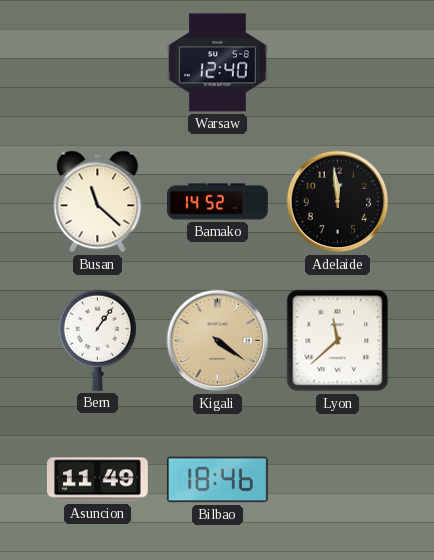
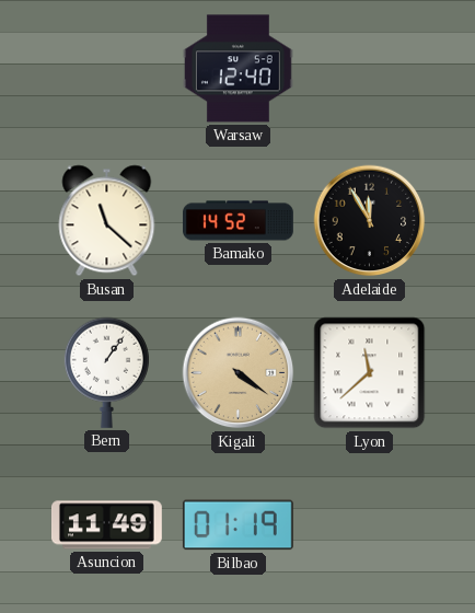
Adelaide: 11:59 -> 11:55 (370, 221)
Bilbao: 18:46 -> 01:19 (237, 525)
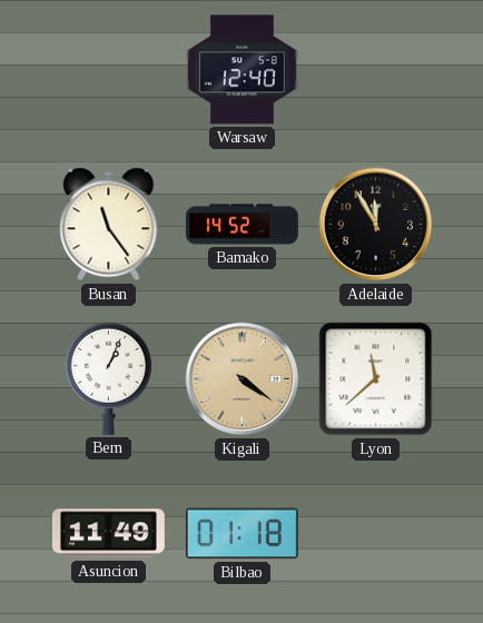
Busan: 11:22 -> 11:24 (109, 225)
Bern: 1:06 -> 1:04 (108, 378)
Bilbao: 01:19 -> 01:18 (241, 534)
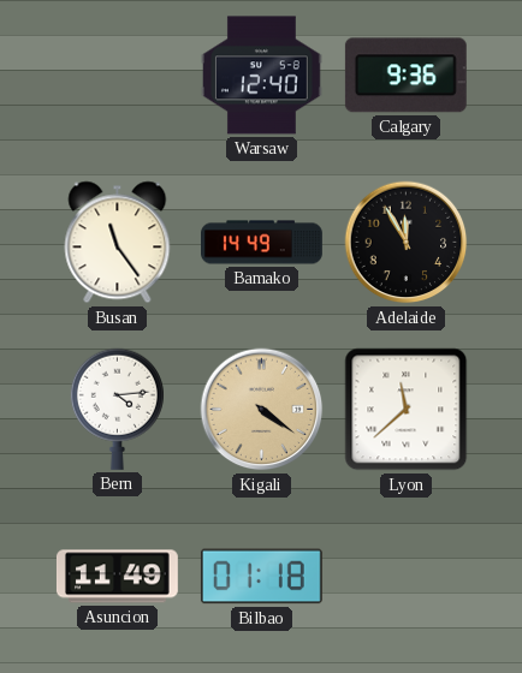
Calgary: none -> 9:36 (405, 76)
Bamako: 14:52 -> 14:49 (262, 243)
Bern: 1:04 -> 4:14 (117, 409)
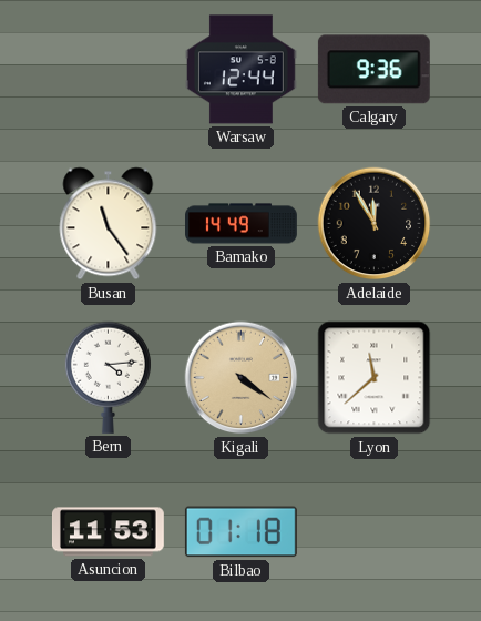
Warsaw: 12:40 -> 12:44 (240, 70)
Asuncion: 11:49 -> 11:53 (108, 532)
